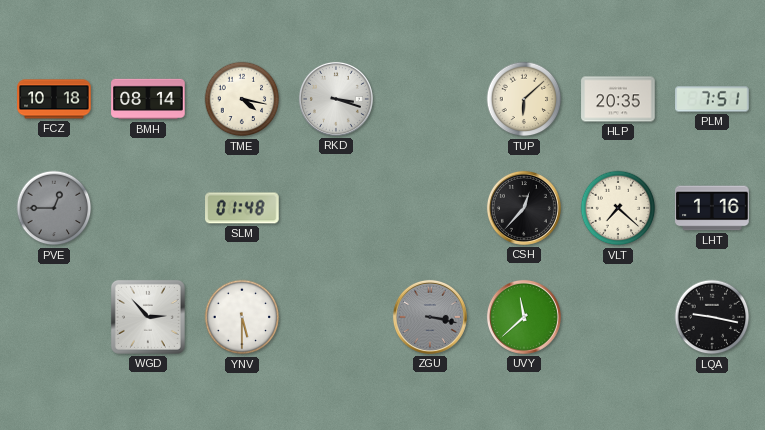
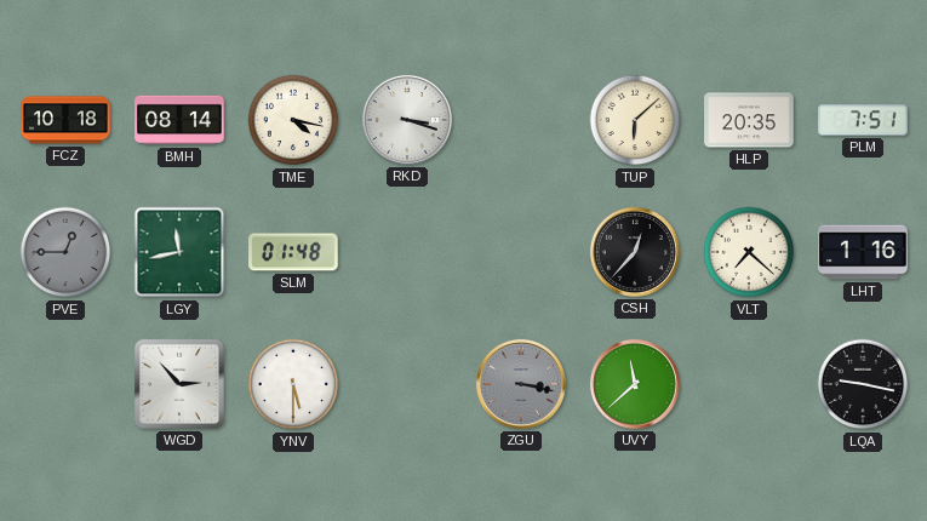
LGY: none -> 11:43 (179, 252)
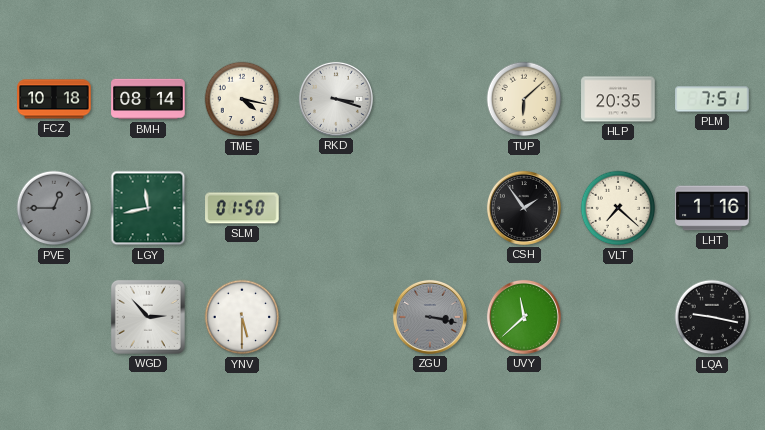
SLM: 01:48 -> 01:50 (242, 208)
CSH: 12:37 -> 1:54 (524, 208)
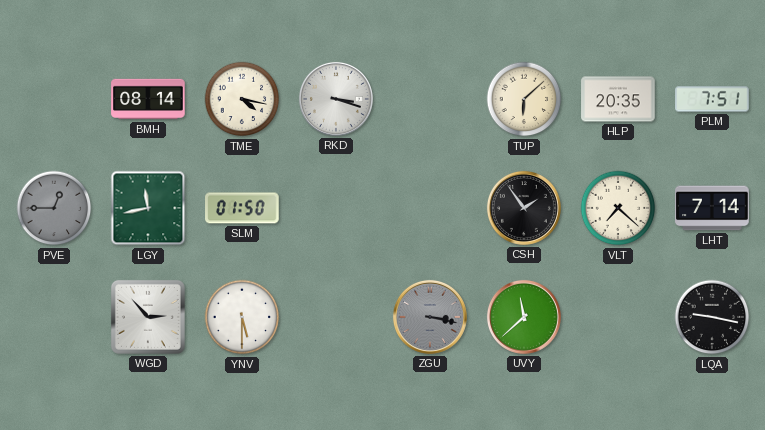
FCZ: 10:18 -> none (54, 99)
LHT: 1:16 -> 7:14 (712, 208)
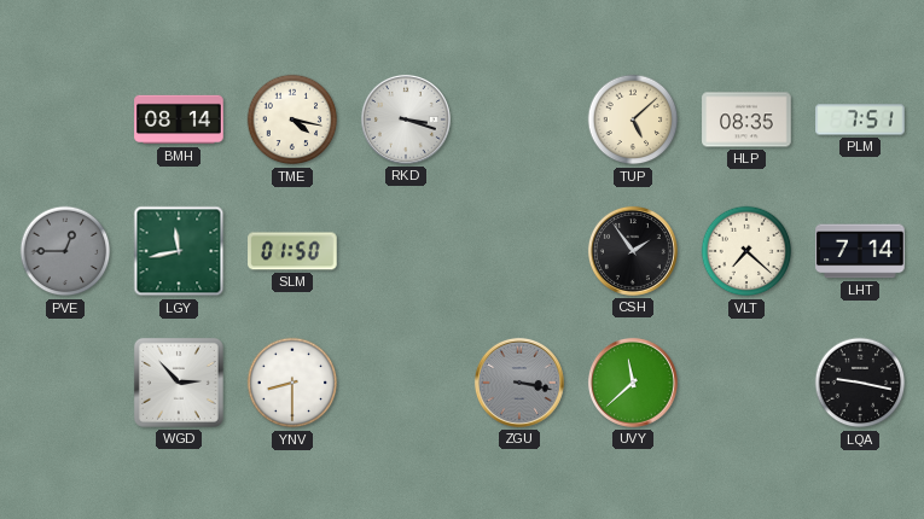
TUP: 6:08 -> 5:08 (633, 119)
HLP: 20:35 -> 08:35 (746, 119)
YNV: 5:30 -> 8:30 (292, 383)
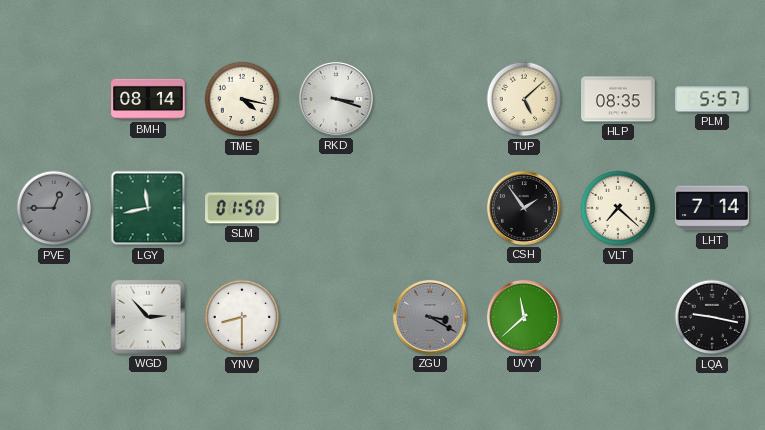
PLM: 7:51 -> 5:57 (712, 99)
ZGU: 3:17 -> 3:20 (430, 317)
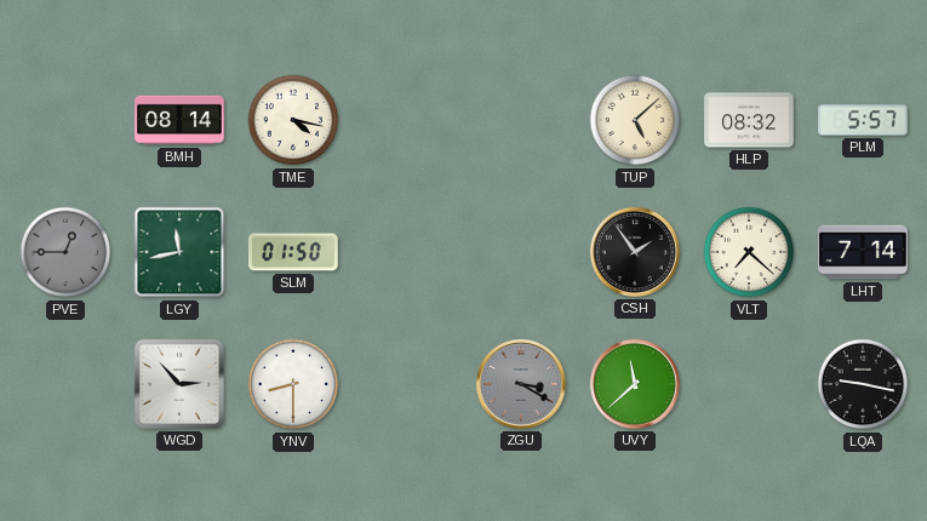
RKD: 3:18 -> none (336, 99)
HLP: 08:35 -> 08:32 (749, 120)
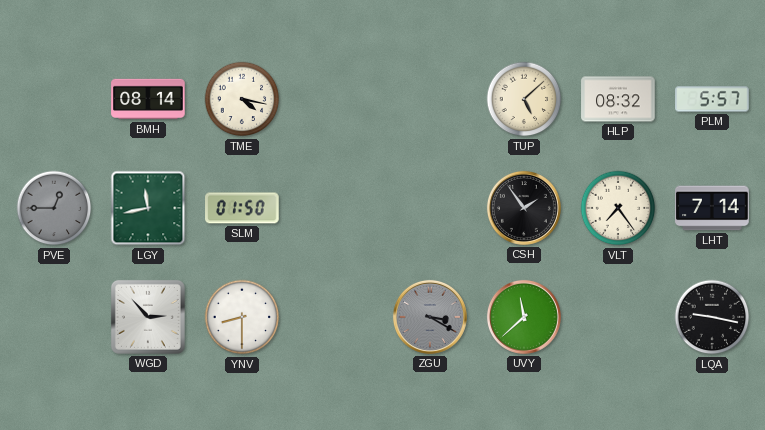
VLT: 7:22 -> 7:24 (618, 208)
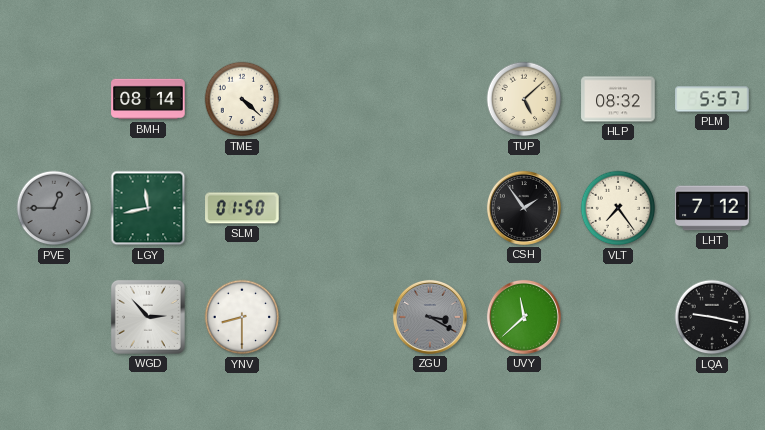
TME: 4:17 -> 4:22 (242, 99)
LHT: 7:14 -> 7:12 (712, 208)
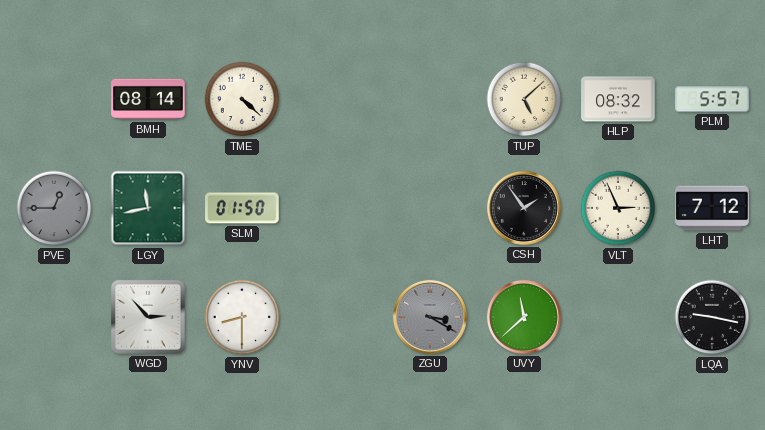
VLT: 7:24 -> 2:56 (618, 208)
